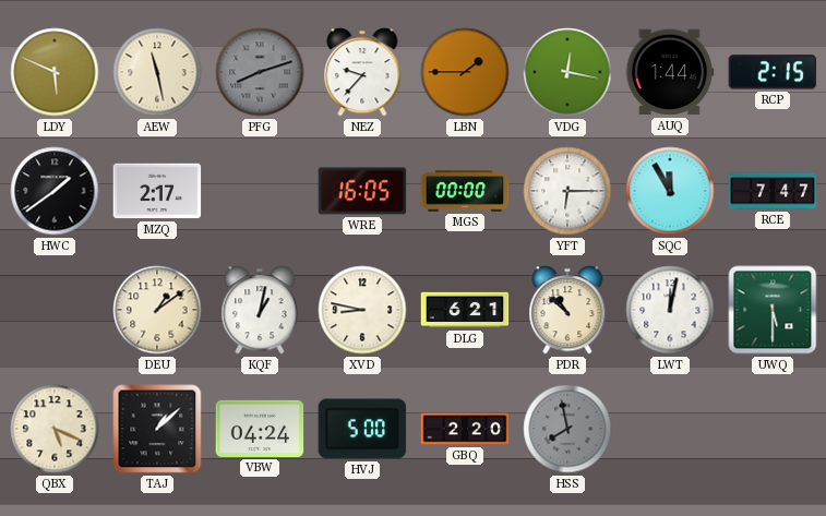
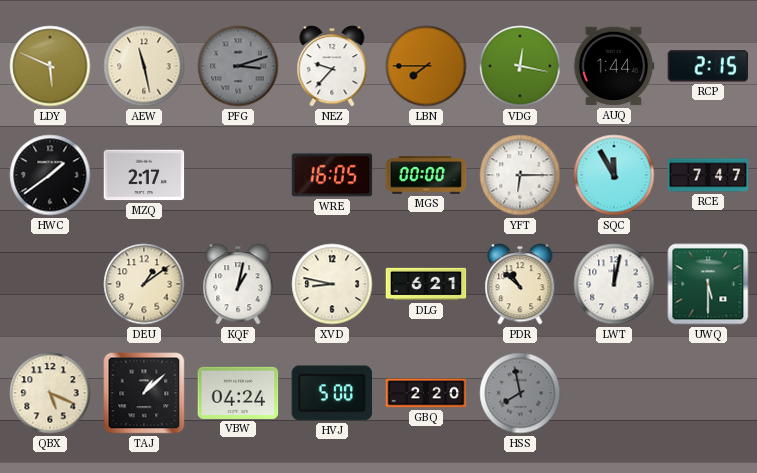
PFG: 8:12 -> 3:12 (238, 66)
LBN: 1:45 -> 7:45 (426, 66)
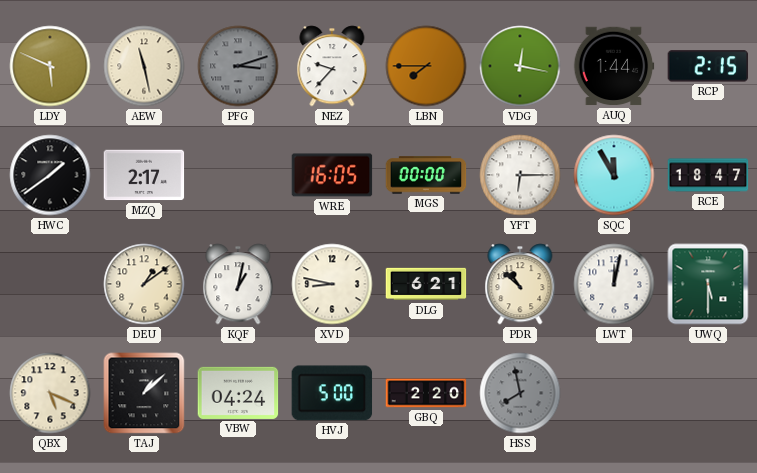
RCE: 7:47 -> 18:47 (708, 175)
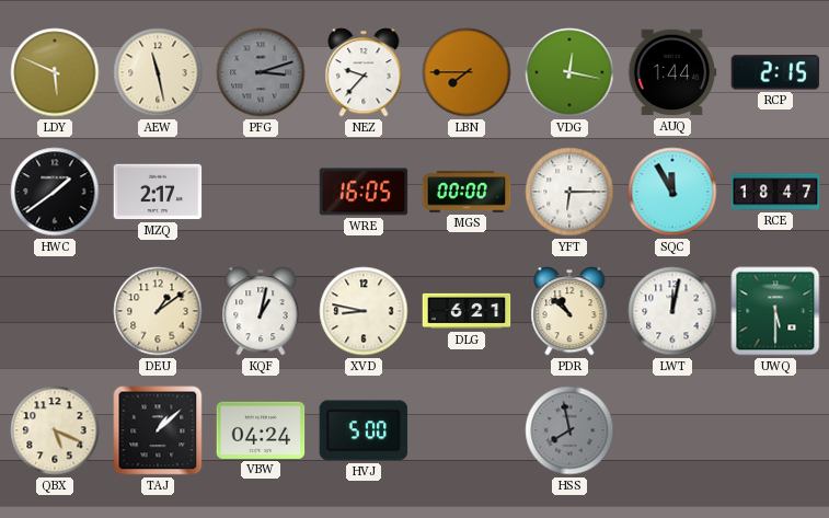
GBQ: 2:20 -> none (426, 393)
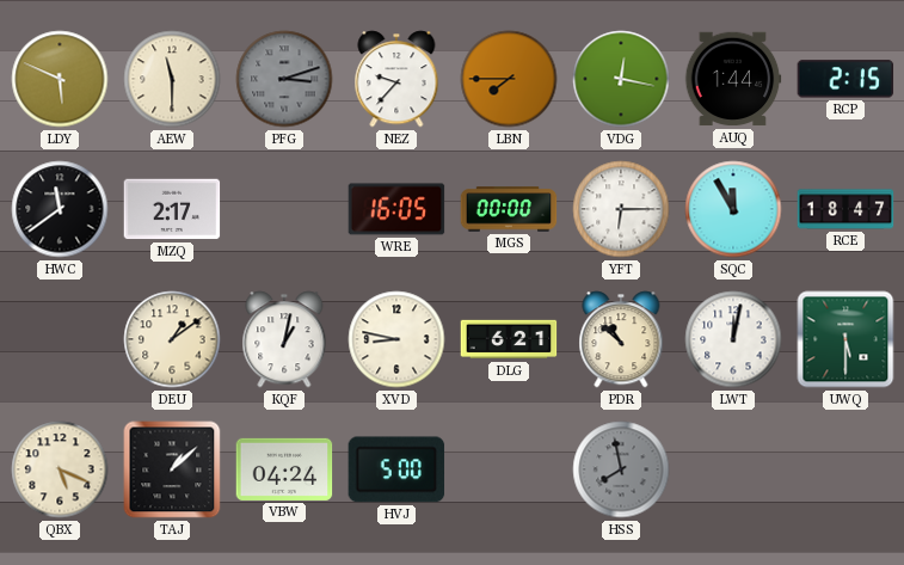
AEW: 11:28 -> 11:30 (172, 79)
HWC: 1:39 -> 11:39 (60, 209)
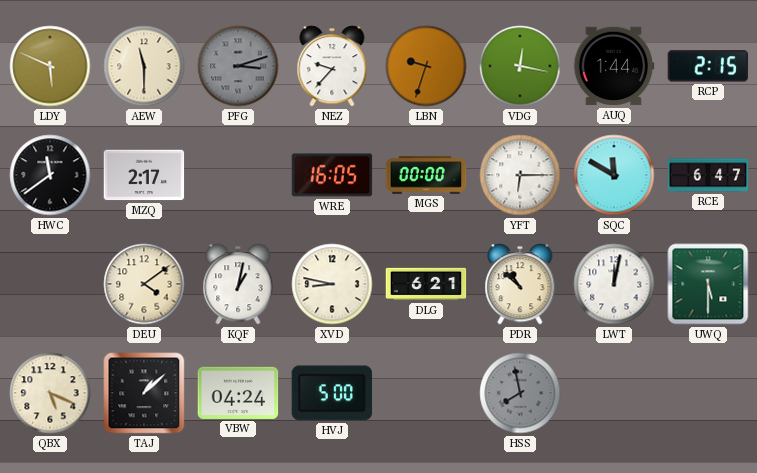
LBN: 7:45 -> 9:33 (426, 66)
SQC: 11:55 -> 11:50 (614, 175)
RCE: 18:47 -> 6:47 (708, 175)
DEU: 1:09 -> 4:09 (144, 284)
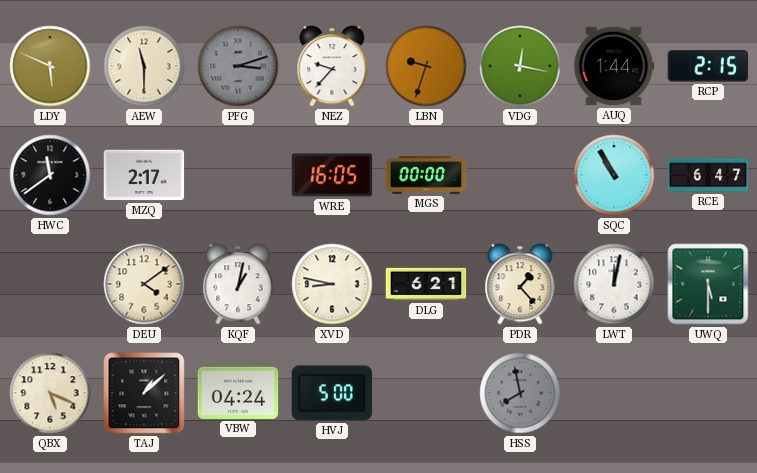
YFT: 6:15 -> none (520, 175)
SQC: 11:50 -> 10:55 (614, 175)
PDR: 10:52 -> 1:23 (520, 284)
